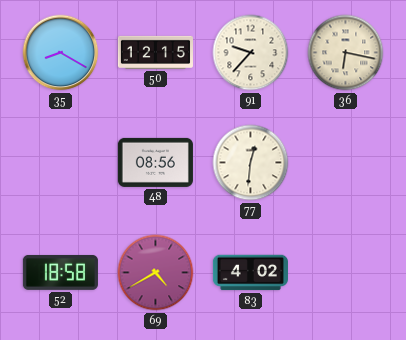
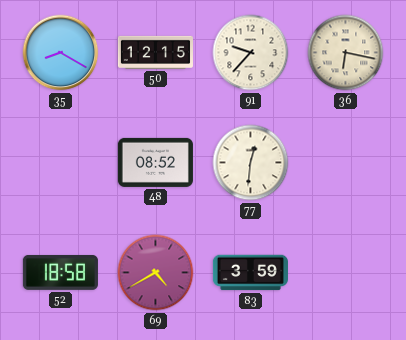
48: 08:56 -> 08:52 (155, 162)
83: 4:02 -> 3:59 (250, 273)
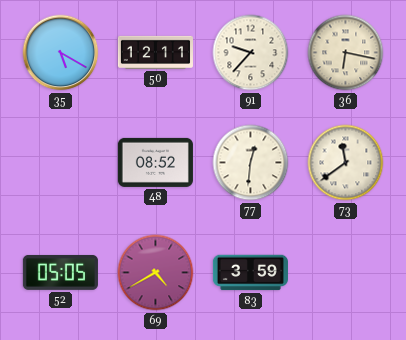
35: 8:20 -> 5:20 (61, 53)
50: 12:15 -> 12:11 (155, 52)
73: none -> 11:39 (346, 163)
52: 18:58 -> 05:05 (60, 272)
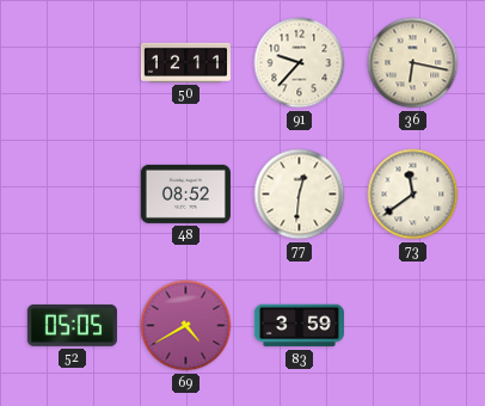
35: 5:20 -> none (61, 53)
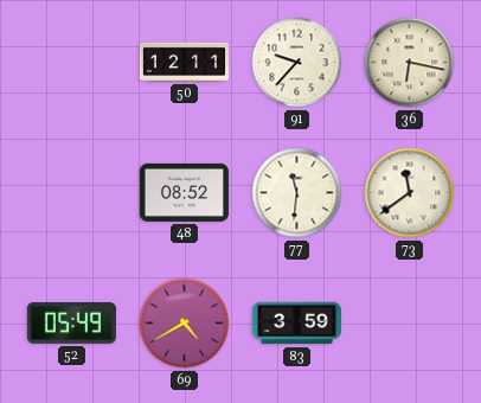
77: 12:31 -> 11:31 (297, 193)
52: 05:05 -> 05:49 (71, 322)
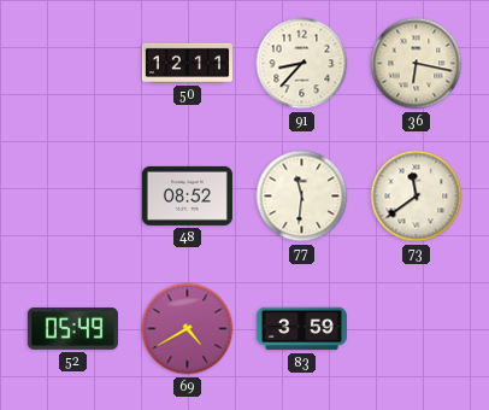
91: 9:37 -> 8:37 (302, 64)
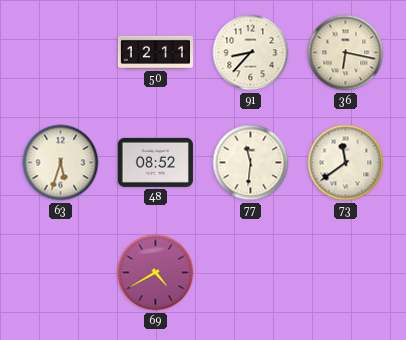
63: none -> 5:33 (61, 163)
52: 05:49 -> none (72, 328)
83: 3:59 -> none (301, 329)
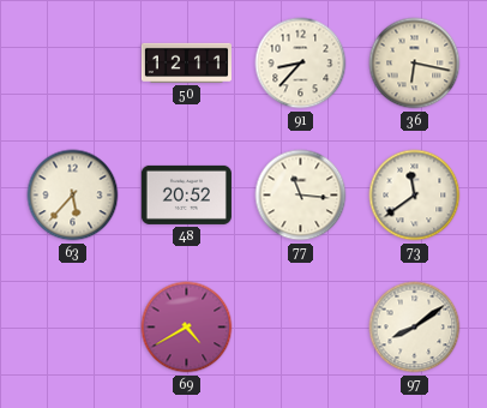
63: 5:33 -> 5:37 (73, 196)
48: 08:52 -> 20:52 (186, 194)
77: 11:31 -> 11:16 (301, 196)
97: none -> 8:09 (415, 328)
